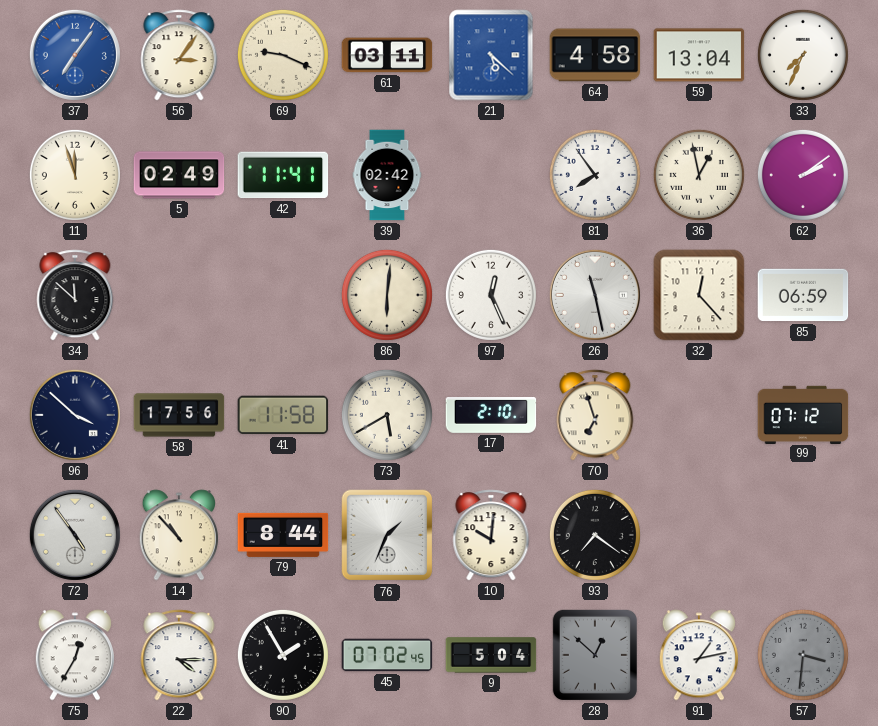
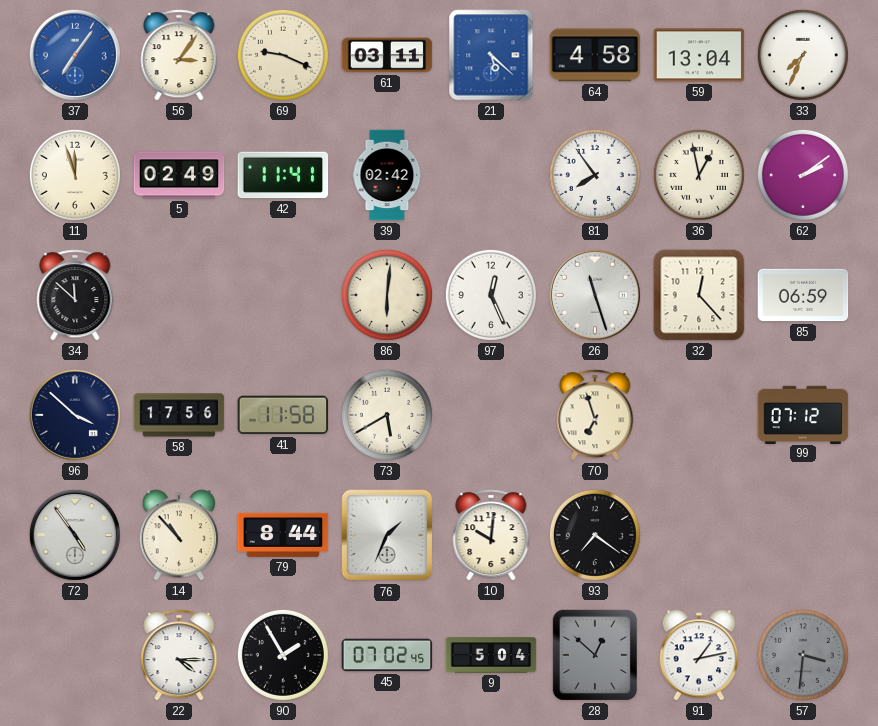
26: 11:28 -> 11:27 (595, 295)
17: 2:10 -> none (491, 416)
75: 12:35 -> none (74, 655)
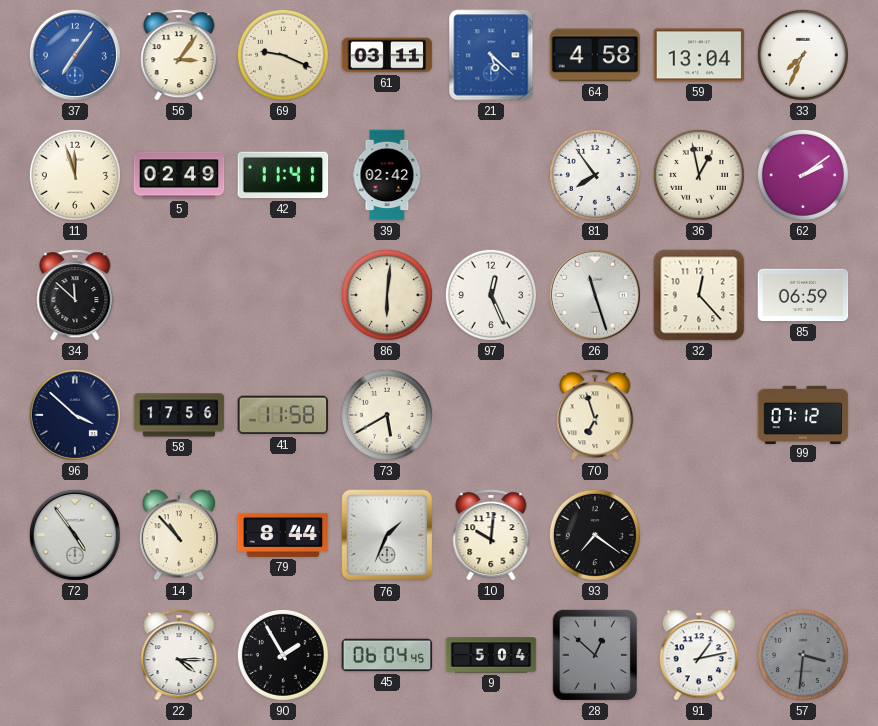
45: 07:02 -> 06:04 (387, 655)
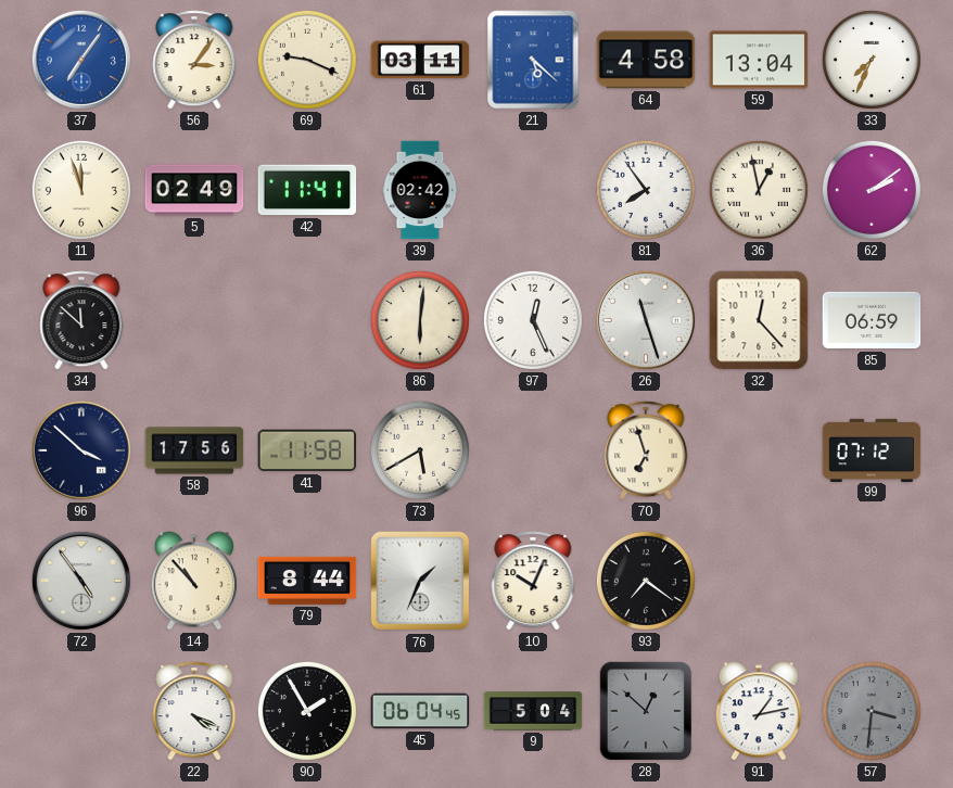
10: 10:01 -> 10:04 (533, 581)
22: 4:15 -> 4:19 (194, 711)
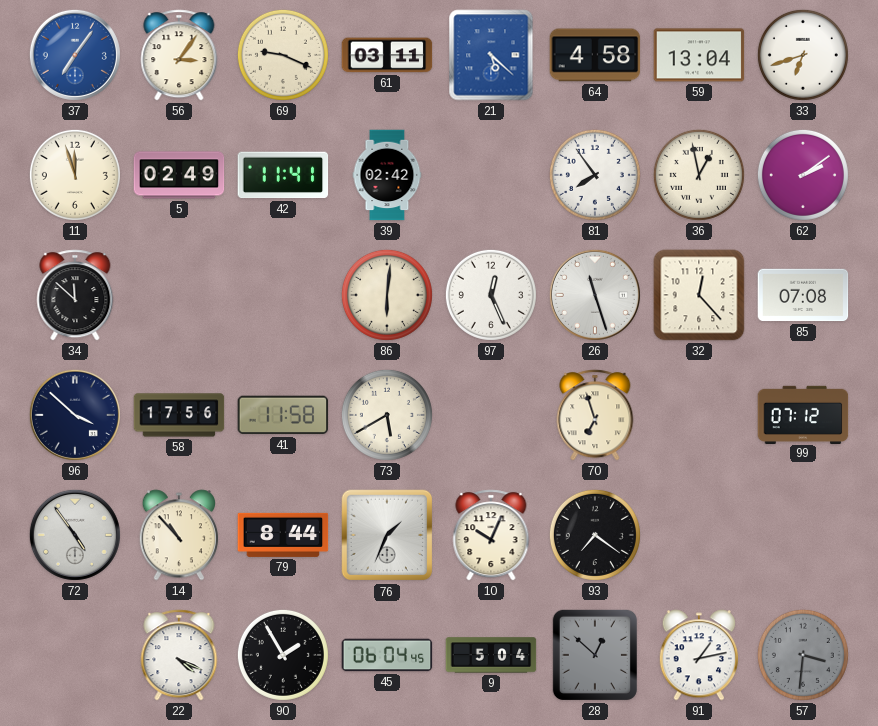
33: 7:34 -> 6:42 (803, 55)
85: 06:59 -> 07:08 (803, 295)
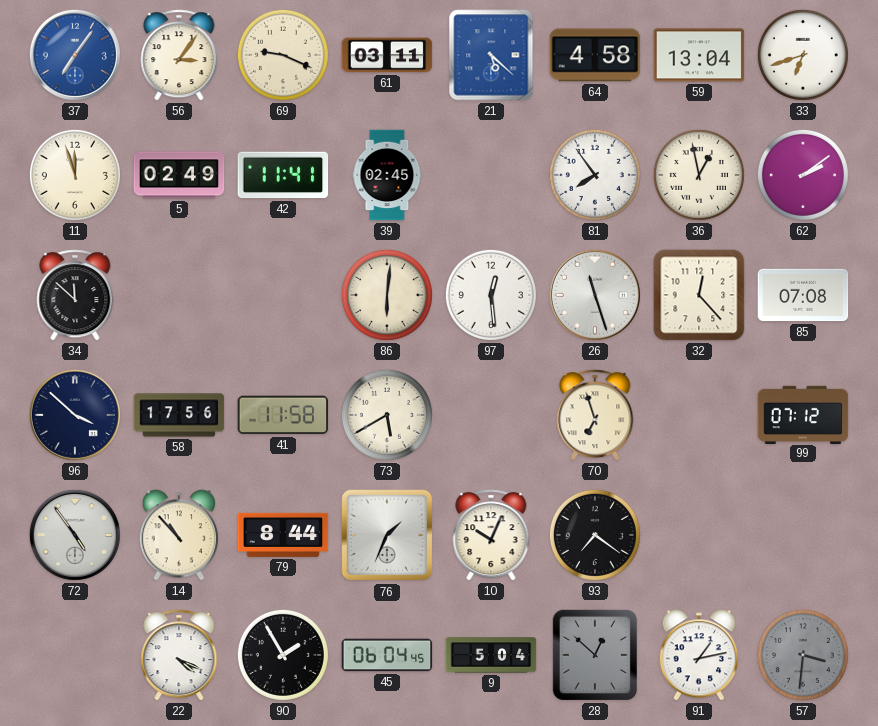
39: 02:42 -> 02:45 (387, 175)
97: 12:26 -> 12:29 (491, 295)
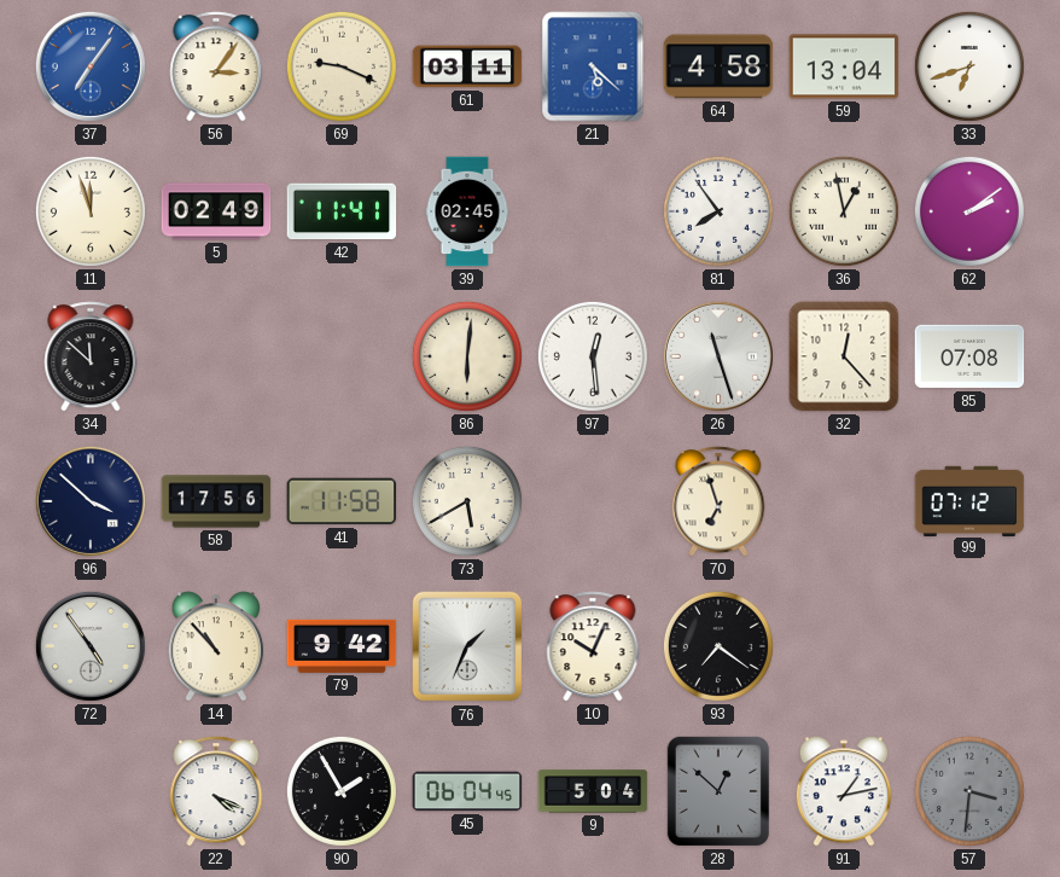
79: 8:44 -> 9:42 (342, 646)
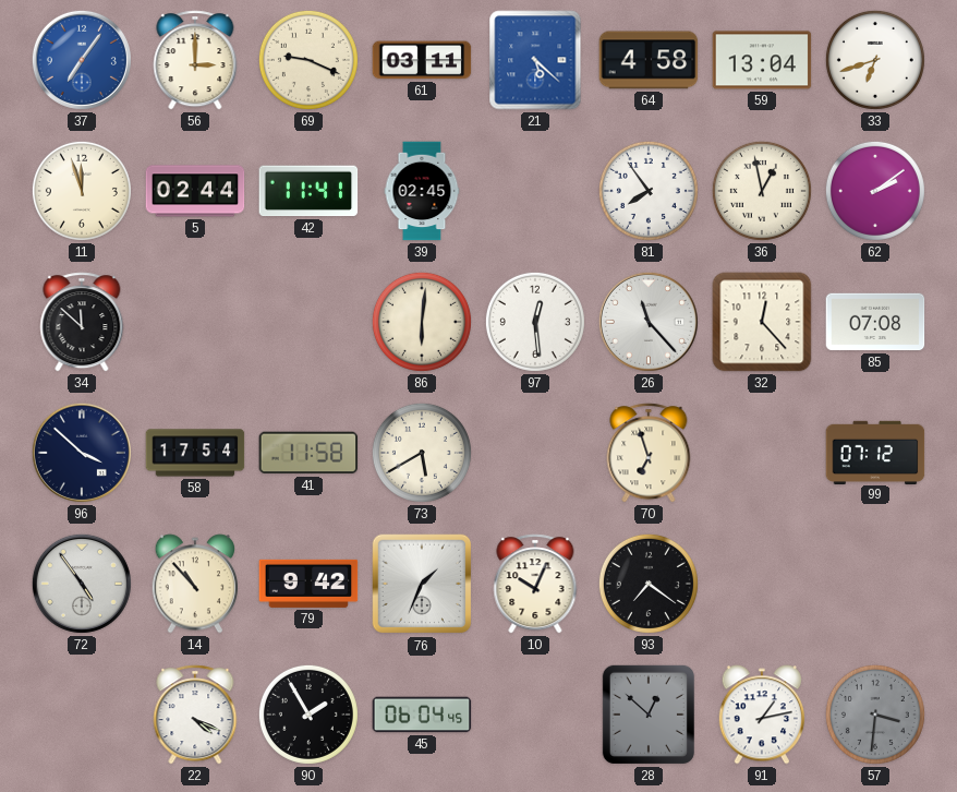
56: 3:06 -> 3:00 (195, 60)
5: 02:49 -> 02:44 (195, 191)
26: 11:27 -> 11:23 (649, 322)
58: 17:56 -> 17:54 (195, 453)
9: 5:04 -> none (593, 791)
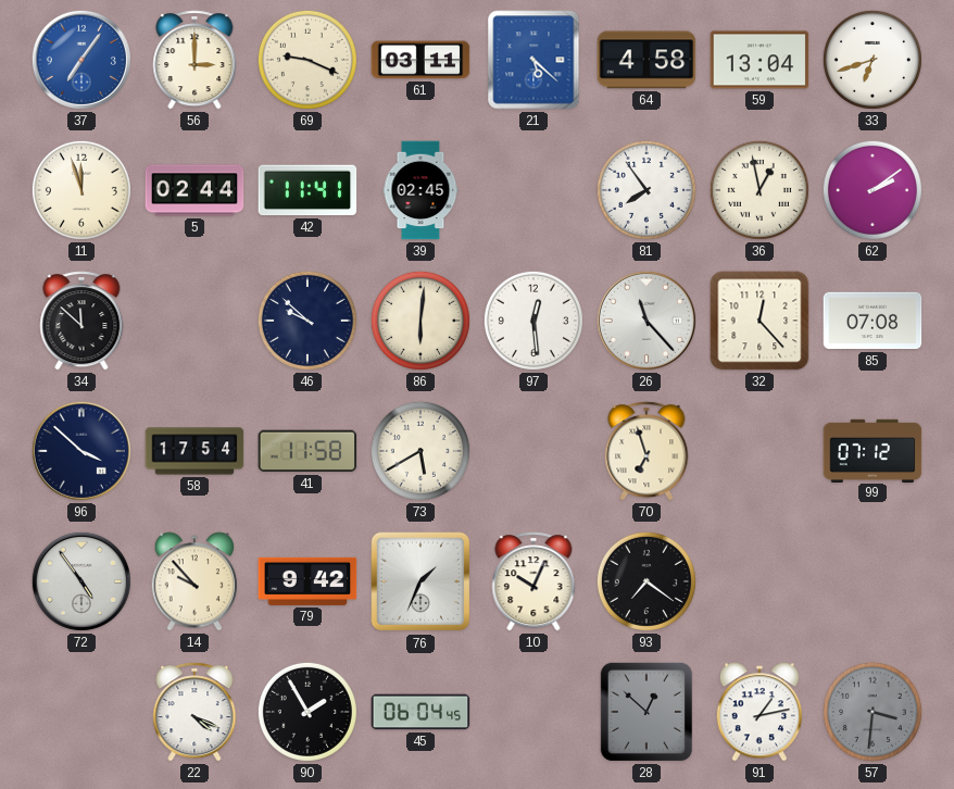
46: none -> 9:52 (307, 321)
14: 10:53 -> 9:53 (193, 581)
